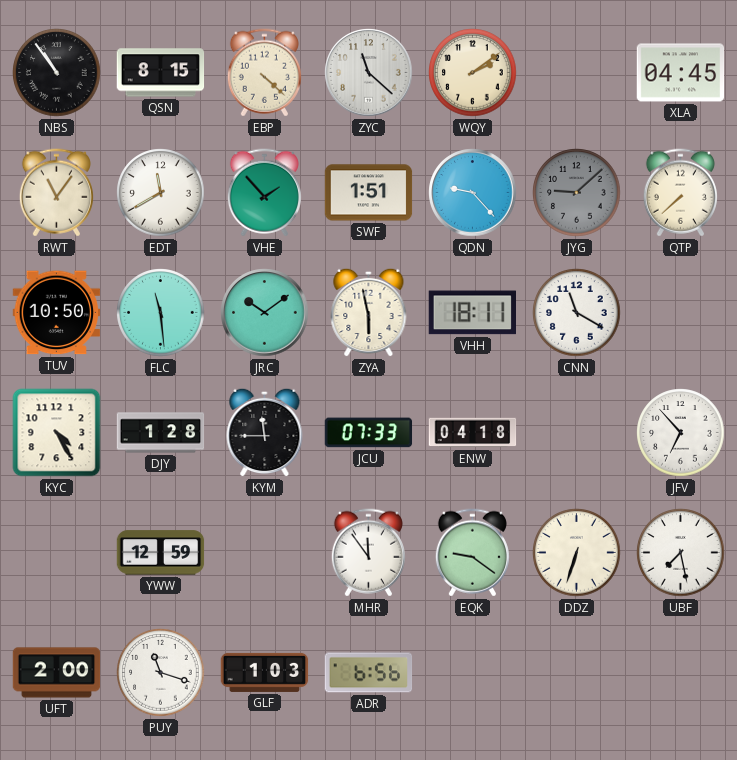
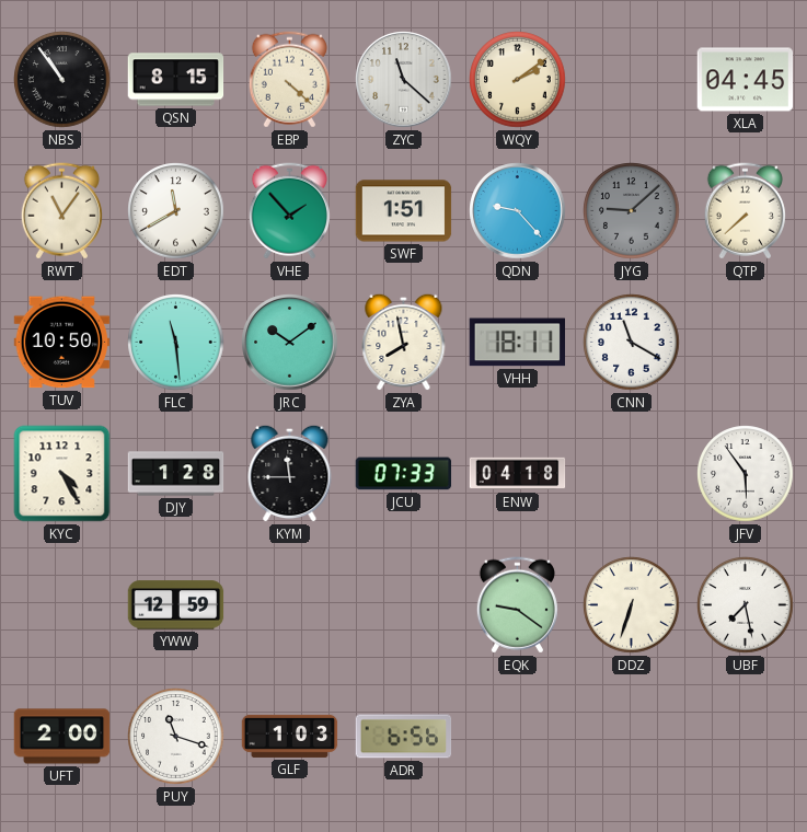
ZYA: 5:58 -> 7:58 (404, 342)
JFV: 6:53 -> 5:54 (746, 474)
MHR: 11:54 -> none (368, 553)
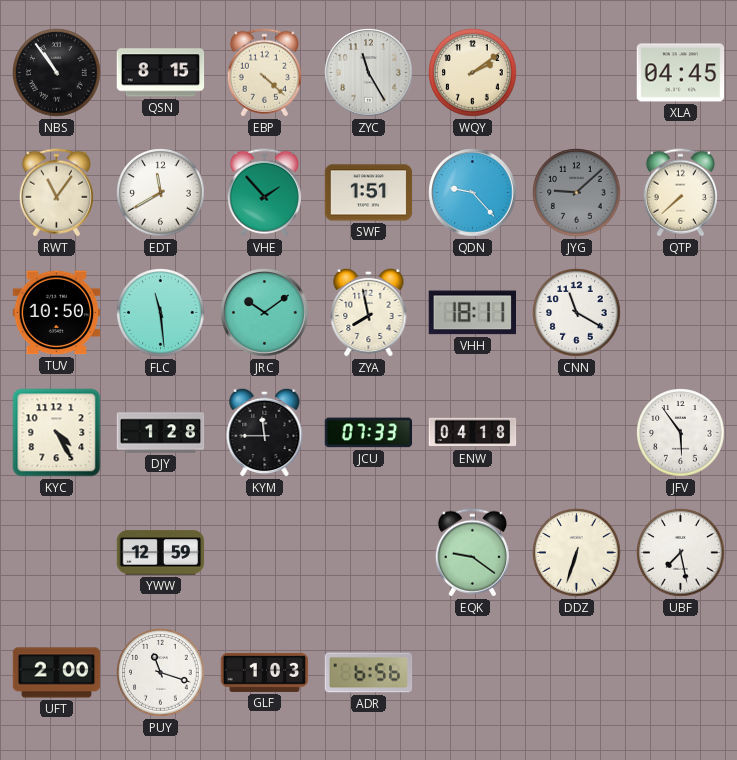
ZYC: 11:22 -> 11:25 (369, 73)
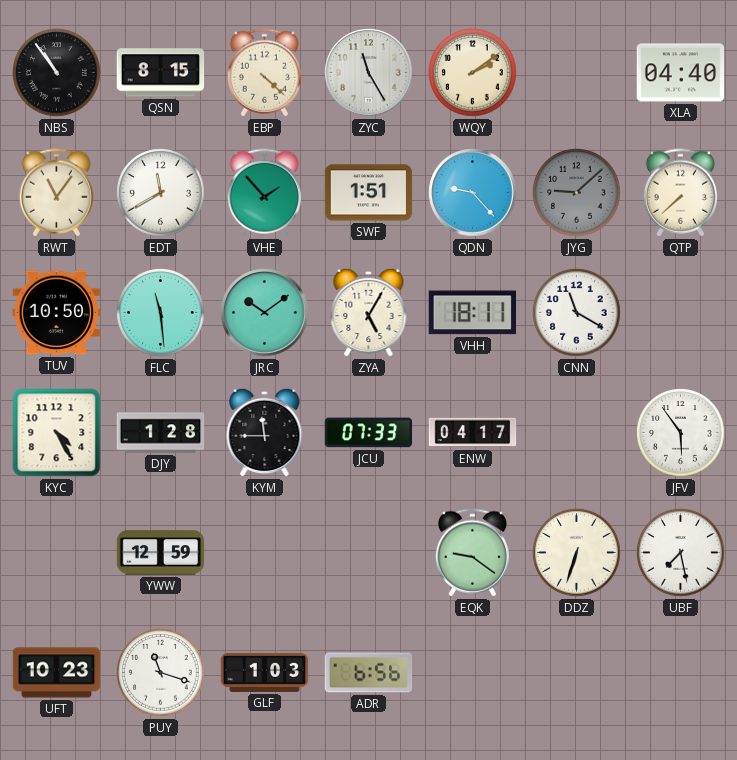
XLA: 04:45 -> 04:40 (681, 73)
ZYA: 7:58 -> 5:05 (369, 312)
ENW: 04:18 -> 04:17 (473, 433)
UFT: 2:00 -> 10:23 (57, 673)
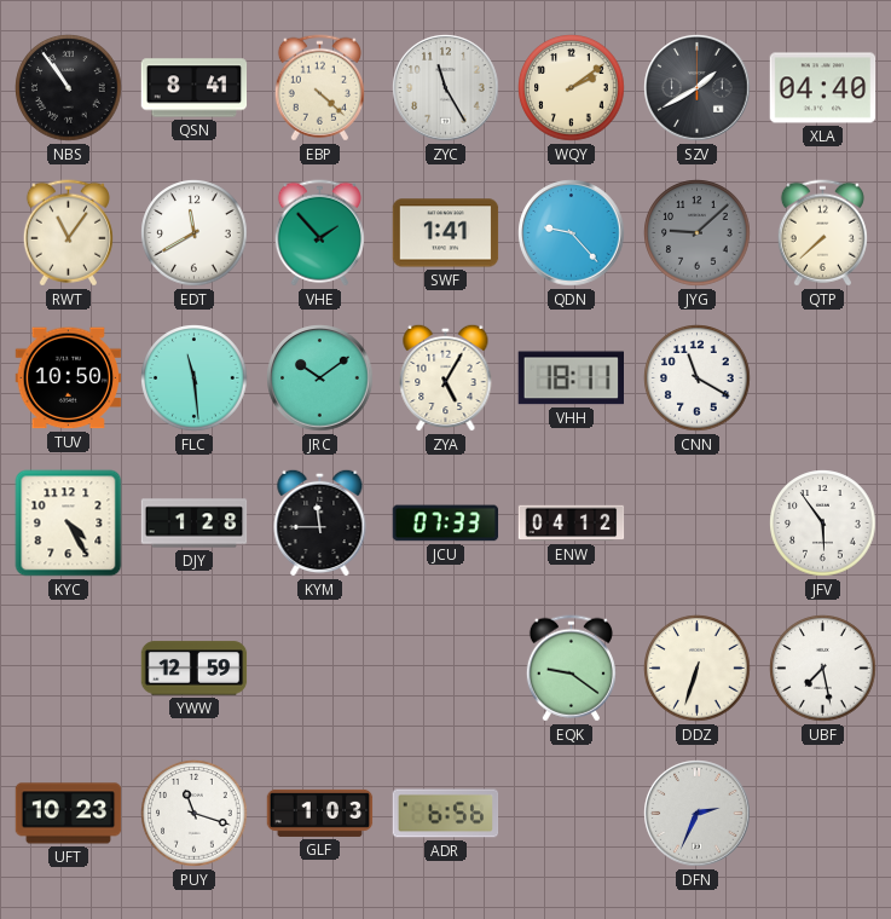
QSN: 8:15 -> 8:41 (195, 88)
SZV: none -> 1:40 (698, 88)
SWF: 1:51 -> 1:41 (446, 233)
ENW: 04:17 -> 04:12 (572, 524)
DFN: none -> 2:34 (698, 814)
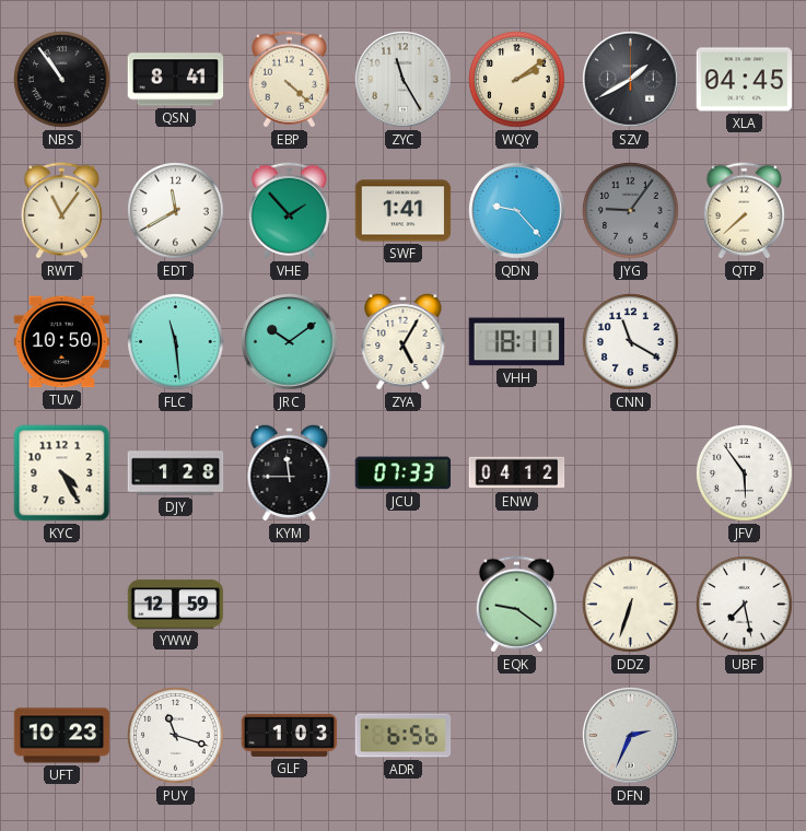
XLA: 04:40 -> 04:45 (745, 80)
JYG: 9:08 -> 9:06 (631, 211)
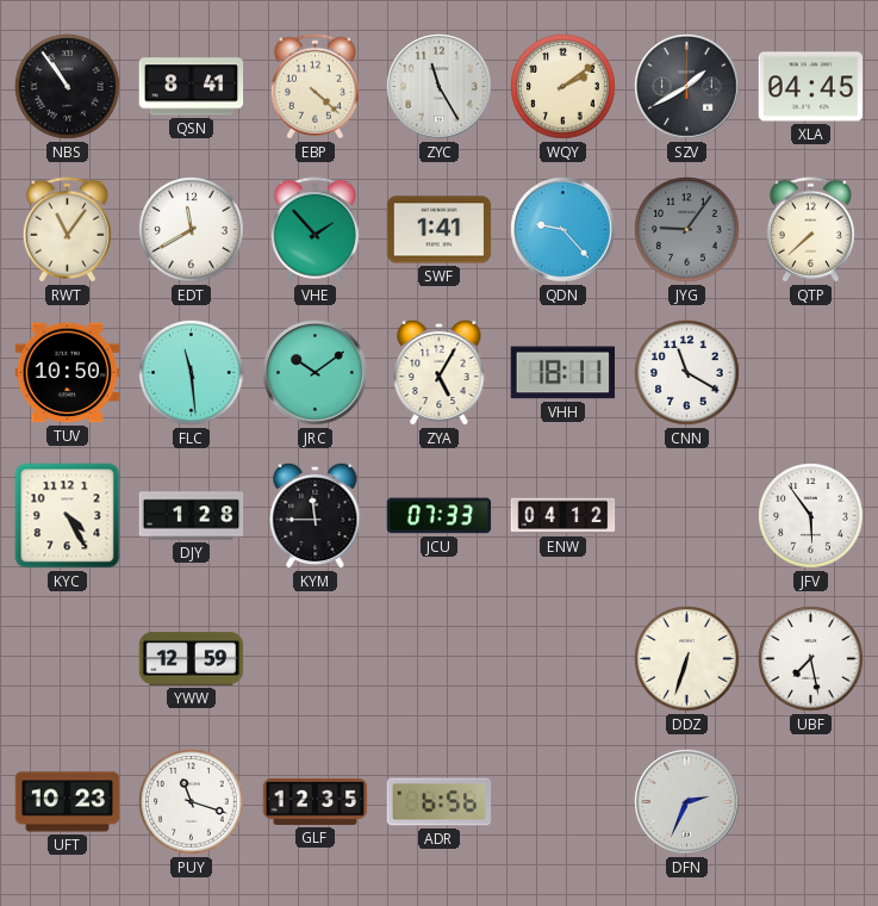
EQK: 9:21 -> none (516, 605)
GLF: 1:03 -> 12:35 (316, 801)
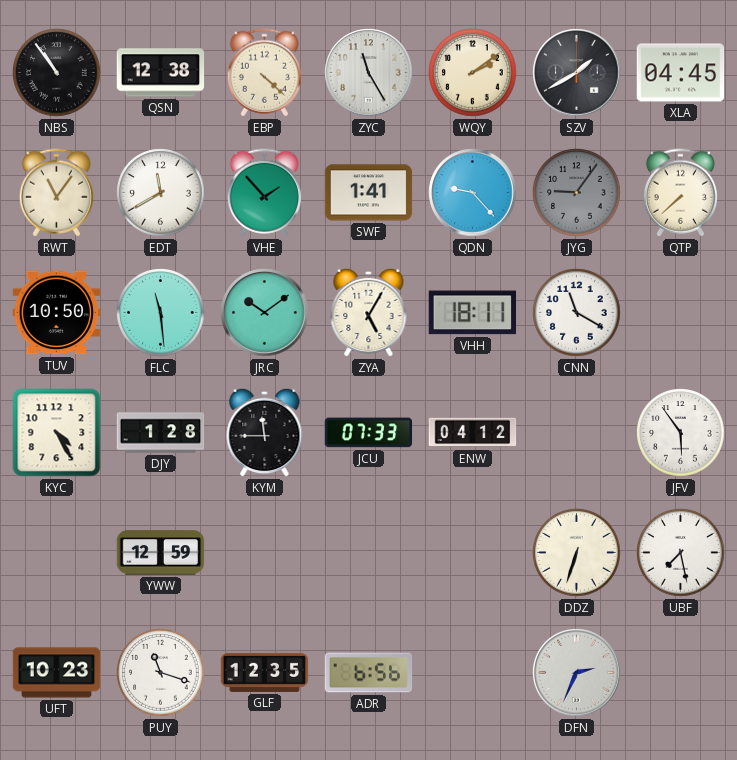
QSN: 8:41 -> 12:38 (161, 73)
